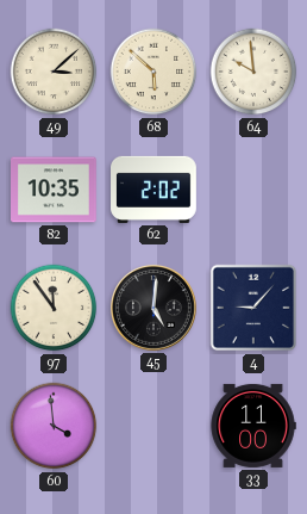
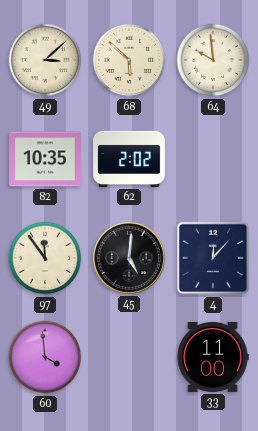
4: 9:07 -> 12:07 (213, 258)
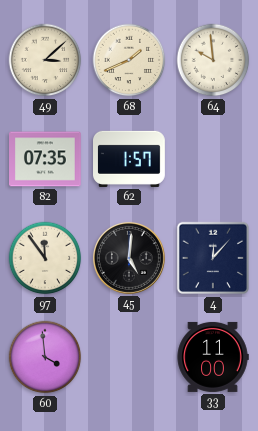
68: 5:52 -> 1:41 (129, 60)
82: 10:35 -> 07:35 (46, 159)
62: 2:02 -> 1:57 (130, 159)
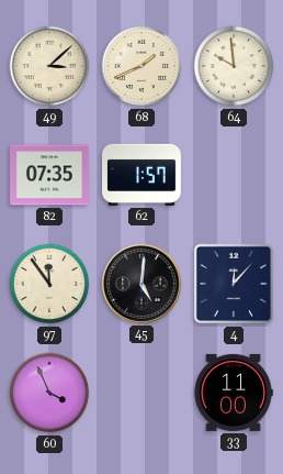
60: 3:59 -> 3:56 (49, 393)
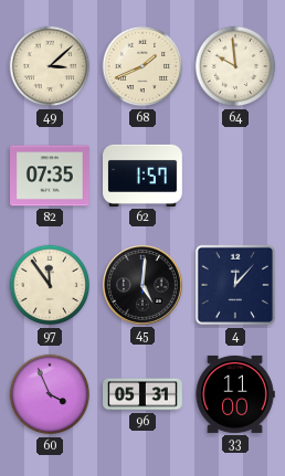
96: none -> 05:31 (142, 394)
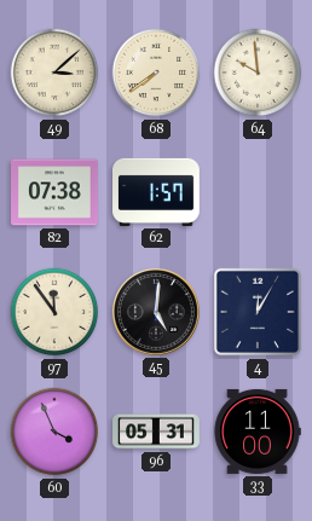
68: 1:41 -> 7:39 (156, 73)
82: 07:35 -> 07:38 (56, 192)
4: 12:07 -> 12:05 (258, 312)
